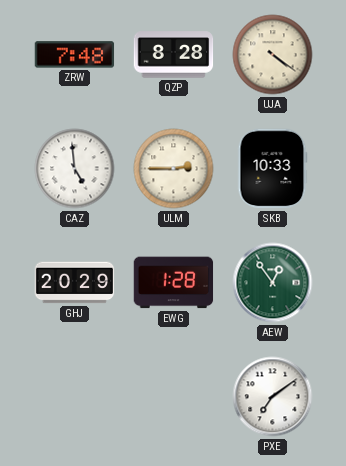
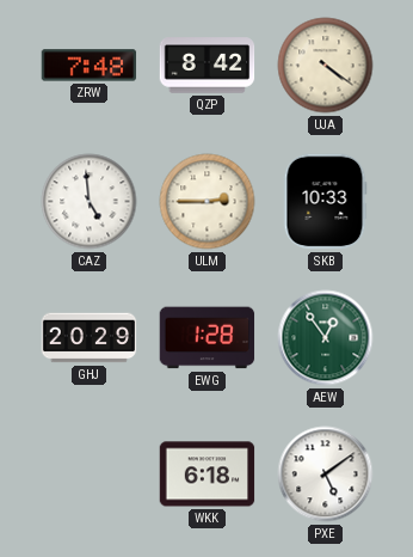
QZP: 8:28 -> 8:42 (208, 66)
WKK: none -> 6:18 (208, 475)
PXE: 7:09 -> 5:09 (326, 475)
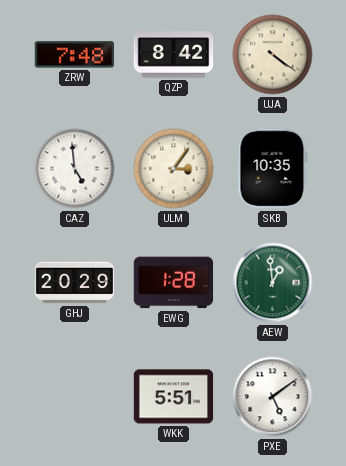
ULM: 2:45 -> 3:06 (174, 169)
SKB: 10:33 -> 10:35 (272, 169)
AEW: 12:54 -> 12:59 (273, 283)
WKK: 6:18 -> 5:51 (174, 397)
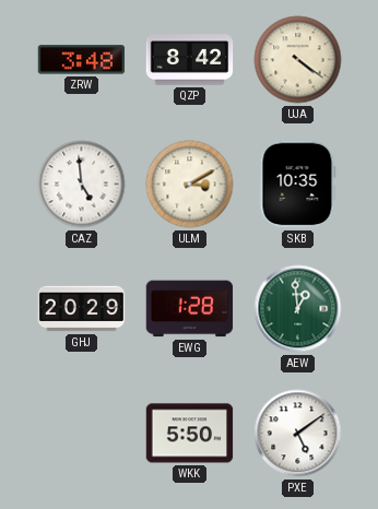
ZRW: 7:48 -> 3:48 (82, 60)
ULM: 3:06 -> 3:10 (190, 185)
WKK: 5:51 -> 5:50 (190, 434)
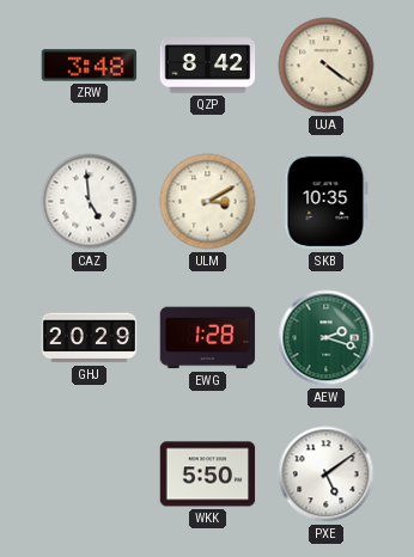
AEW: 12:59 -> 2:18 (327, 338)
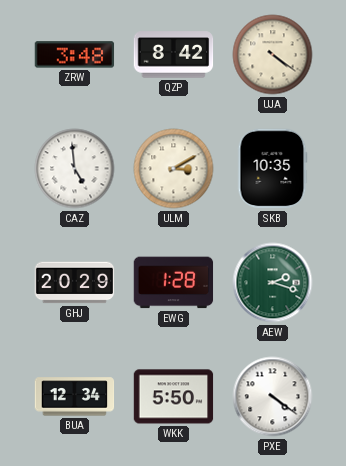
BUA: none -> 12:34 (75, 397)
PXE: 5:09 -> 4:21 (273, 397)
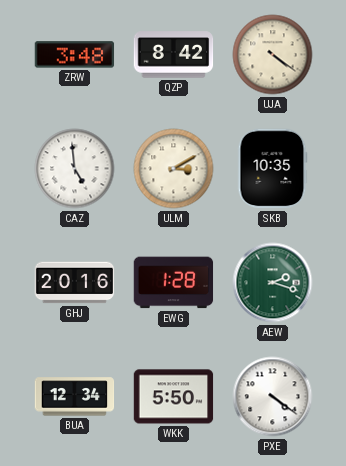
GHJ: 20:29 -> 20:16 (75, 283)
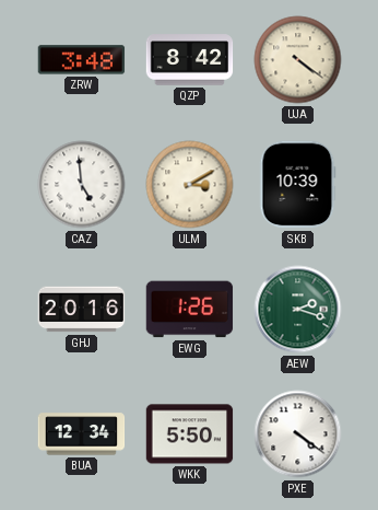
SKB: 10:35 -> 10:39 (297, 185)
EWG: 1:28 -> 1:26 (190, 310)
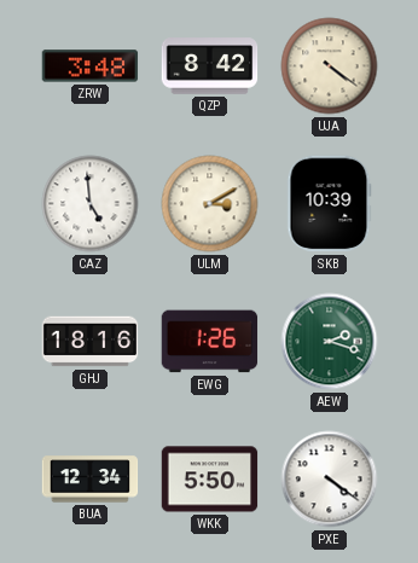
GHJ: 20:16 -> 18:16 (91, 342)
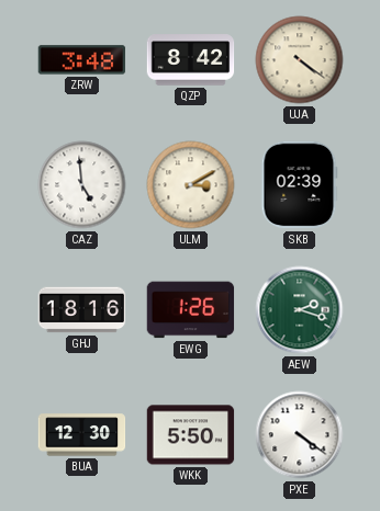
SKB: 10:39 -> 02:39 (299, 185)
BUA: 12:34 -> 12:30 (82, 435)
